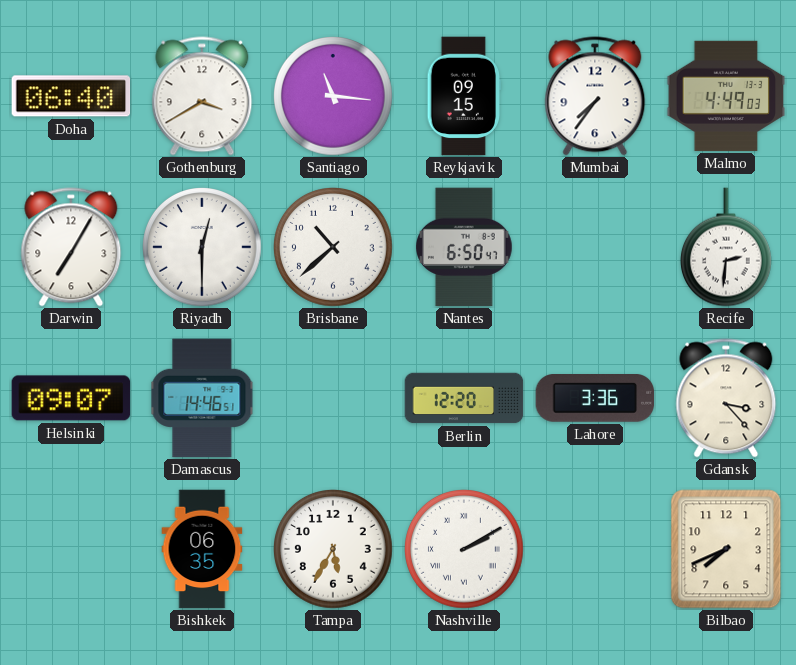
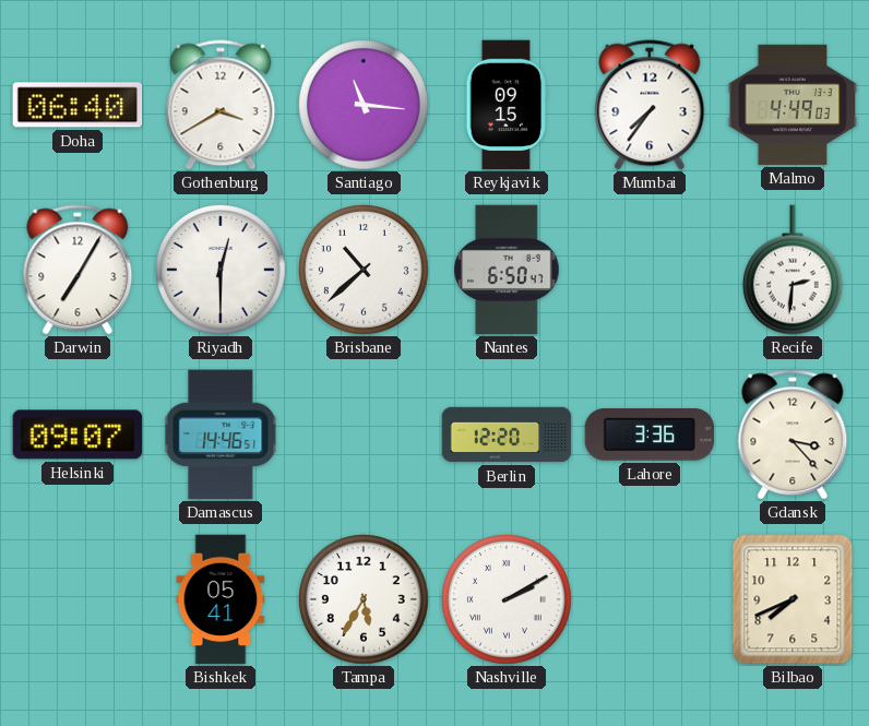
Bishkek: 06:35 -> 05:41 (221, 599)
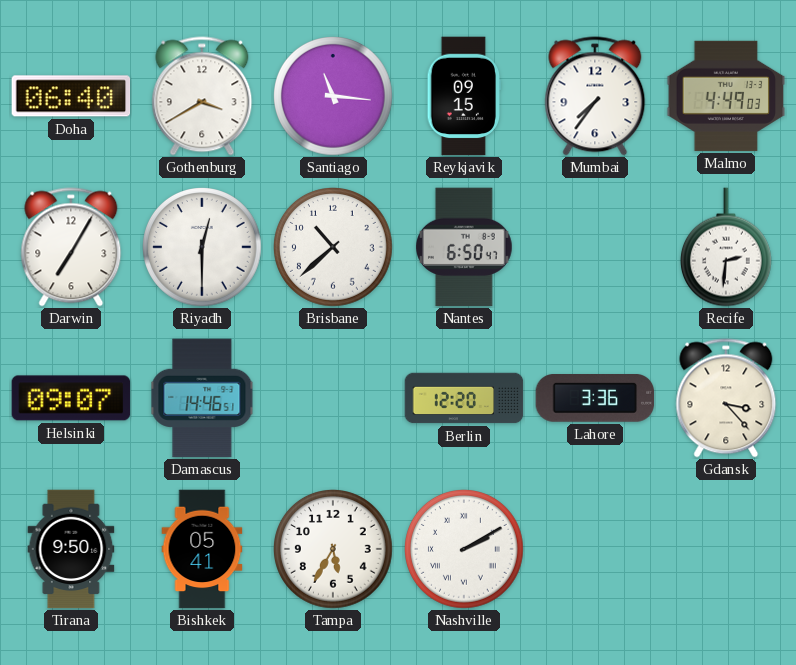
Tirana: none -> 9:50 (71, 549)
Bilbao: 7:41 -> none (793, 599)
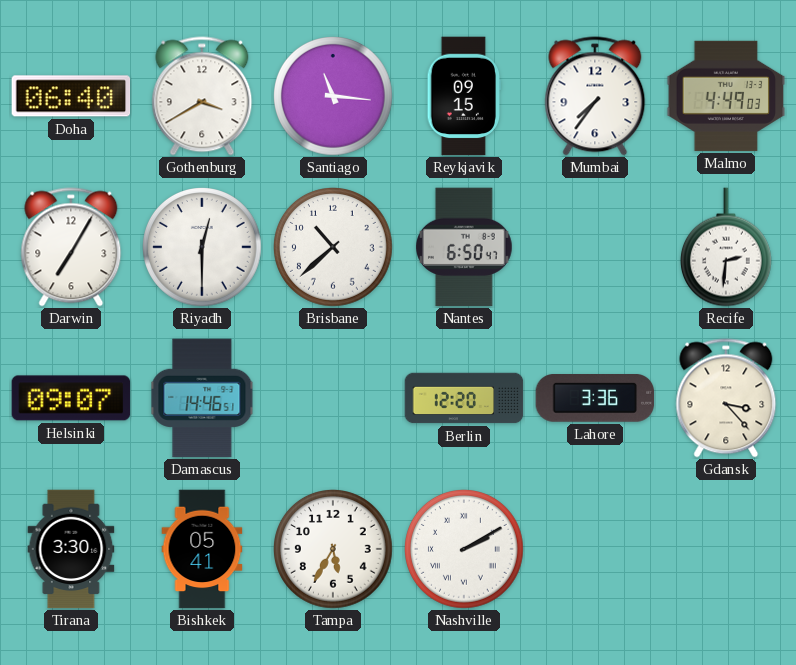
Tirana: 9:50 -> 3:30 (71, 549)
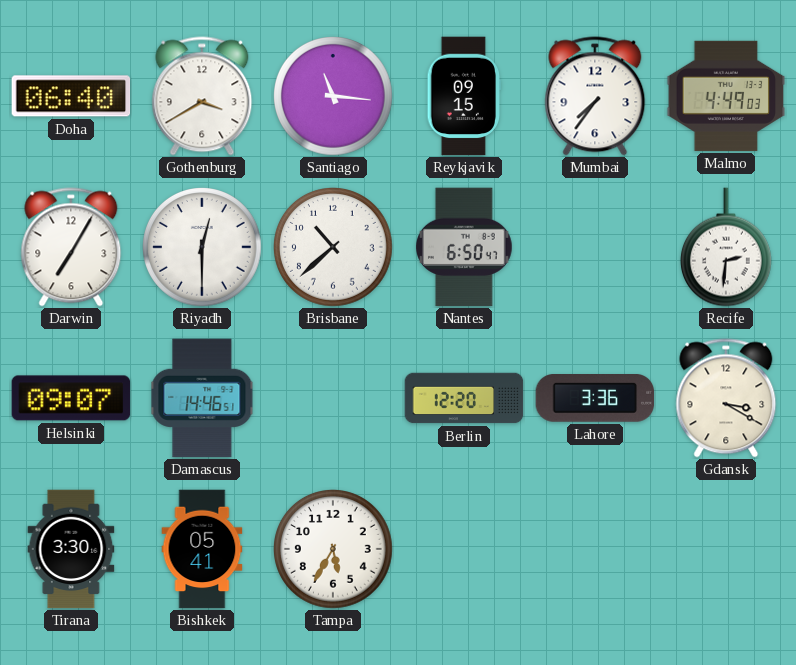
Gdansk: 3:23 -> 3:20 (726, 398)
Nashville: 2:10 -> none (465, 550)
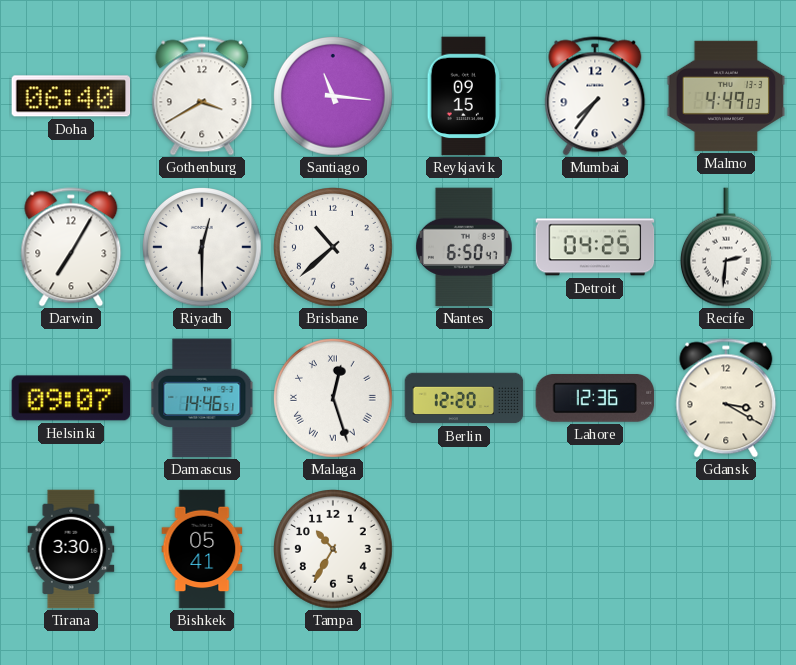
Detroit: none -> 04:25 (595, 247)
Malaga: none -> 12:27 (334, 399)
Lahore: 3:36 -> 12:36 (595, 399)
Tampa: 5:35 -> 10:35 (334, 550)
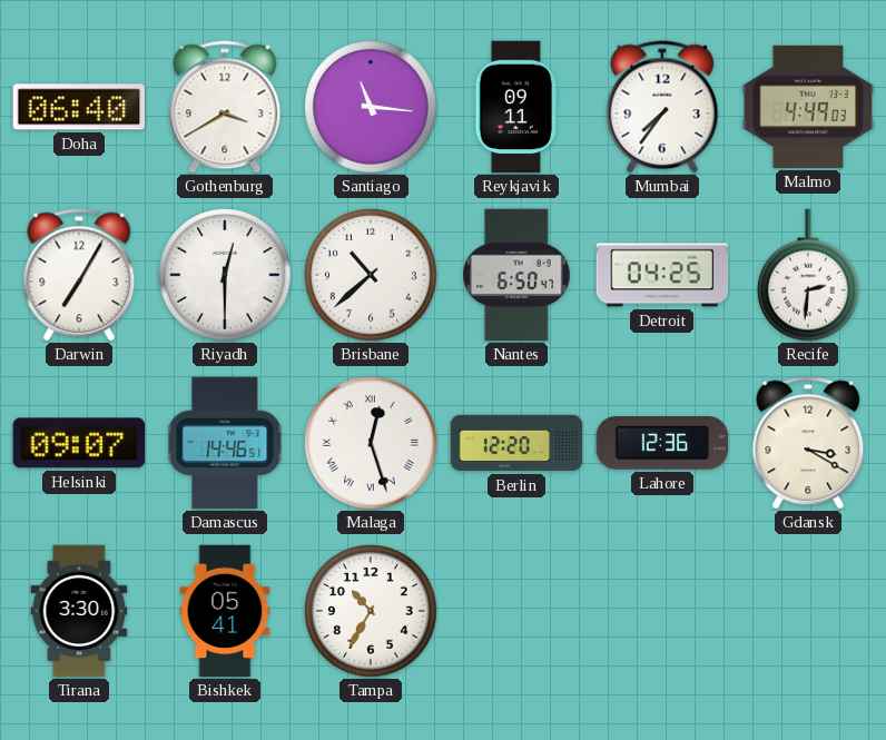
Reykjavik: 09:15 -> 09:11 (515, 107)
